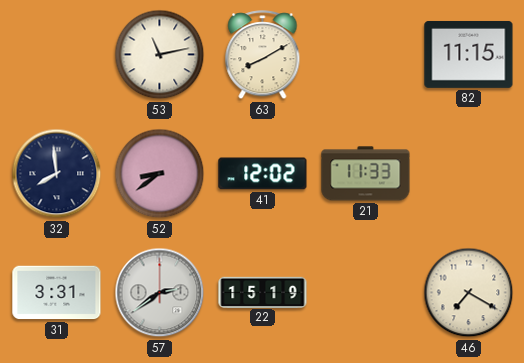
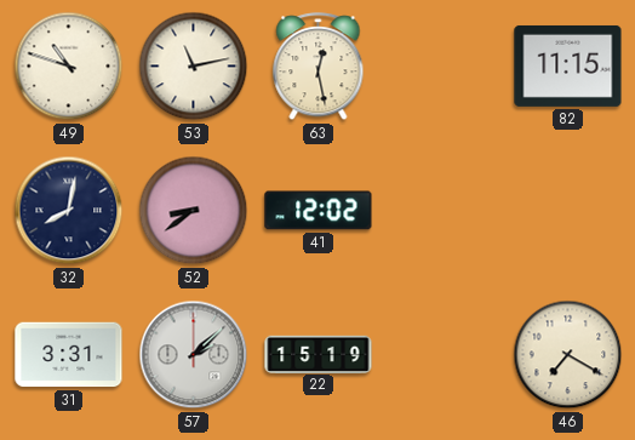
49: none -> 10:48 (69, 67)
63: 8:10 -> 12:28 (319, 67)
32: 7:59 -> 8:02 (69, 211)
21: 11:33 -> none (366, 174)
57: 2:39 -> 2:08 (194, 355)
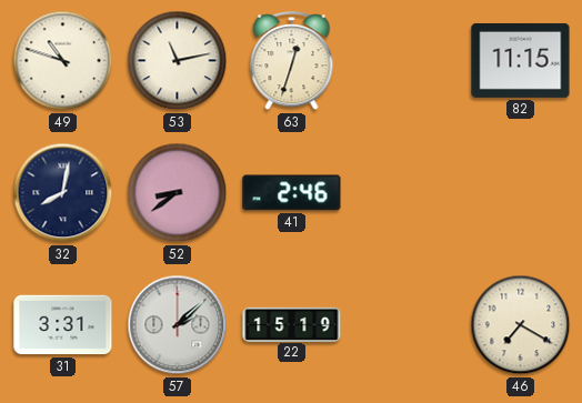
63: 12:28 -> 12:33 (292, 61)
41: 12:02 -> 2:46 (292, 193)
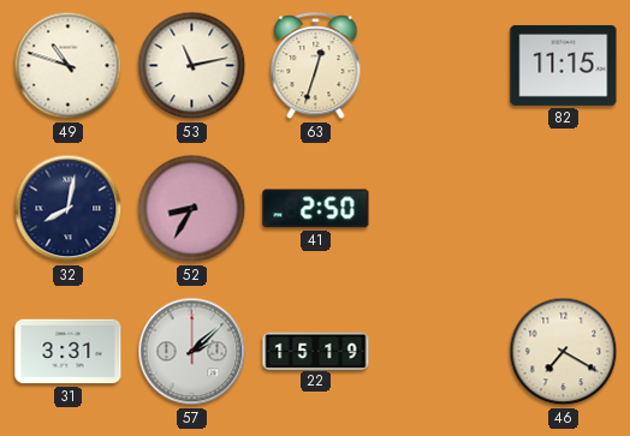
52: 8:39 -> 8:35 (192, 209)
41: 2:46 -> 2:50 (316, 209)
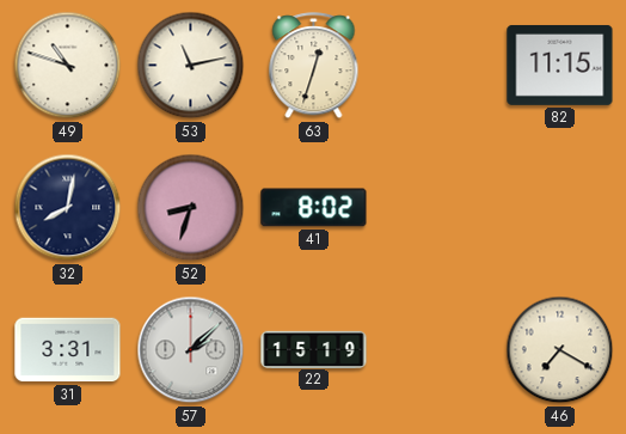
52: 8:35 -> 8:33 (191, 208)
41: 2:50 -> 8:02 (314, 208)
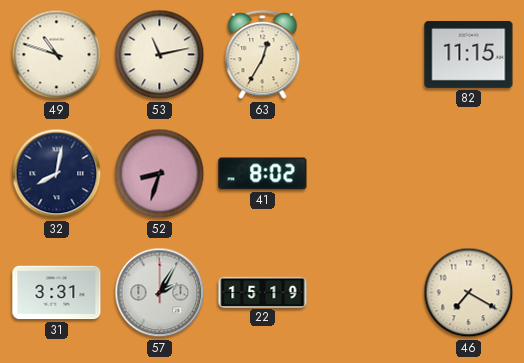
63: 12:33 -> 12:35 (263, 55)
57: 2:08 -> 2:05 (160, 293)
